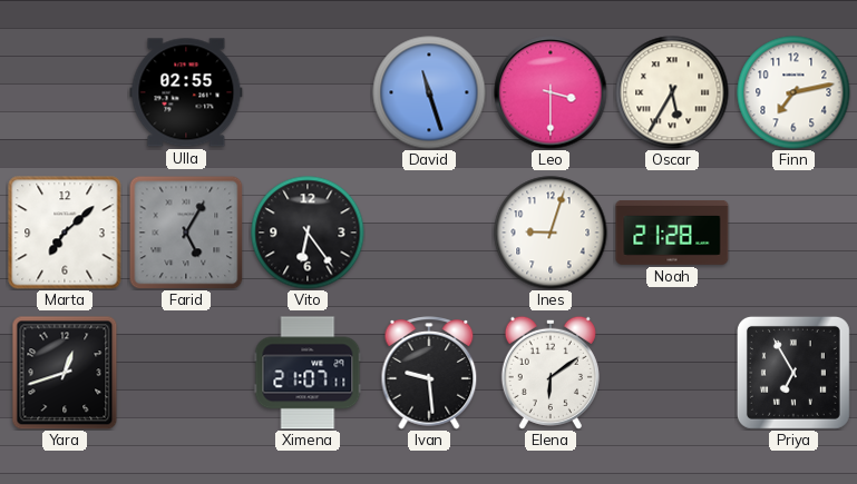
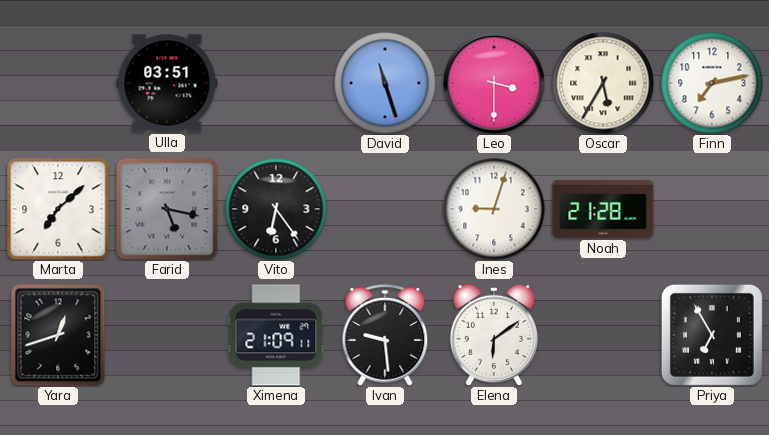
Ulla: 02:55 -> 03:51 (167, 83)
Farid: 5:05 -> 5:17 (167, 209)
Ximena: 21:07 -> 21:09 (276, 335)
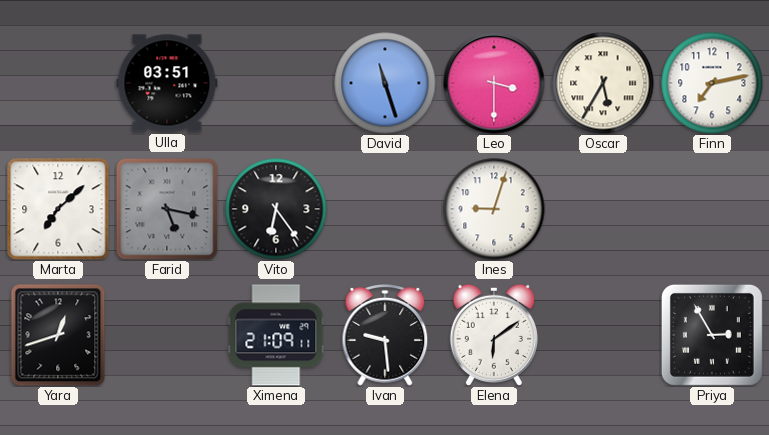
Noah: 21:28 -> none (603, 210)
Priya: 6:55 -> 2:55 (712, 335)
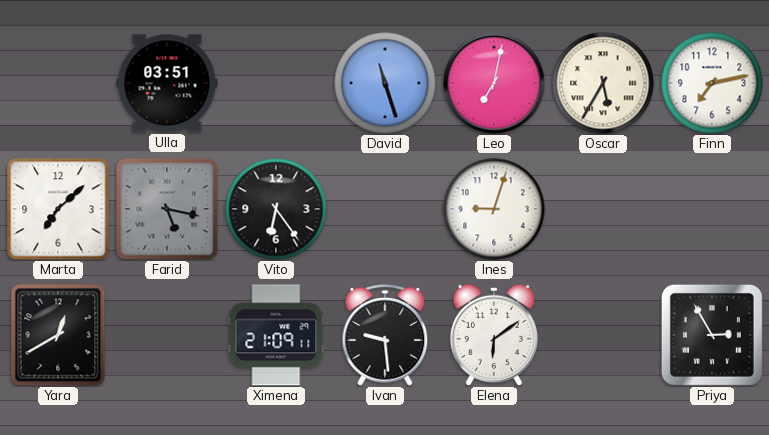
Leo: 3:30 -> 7:02 (494, 83)
Yara: 12:42 -> 12:40 (58, 335)
